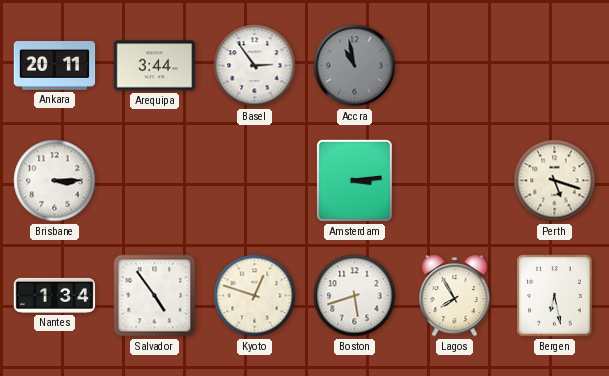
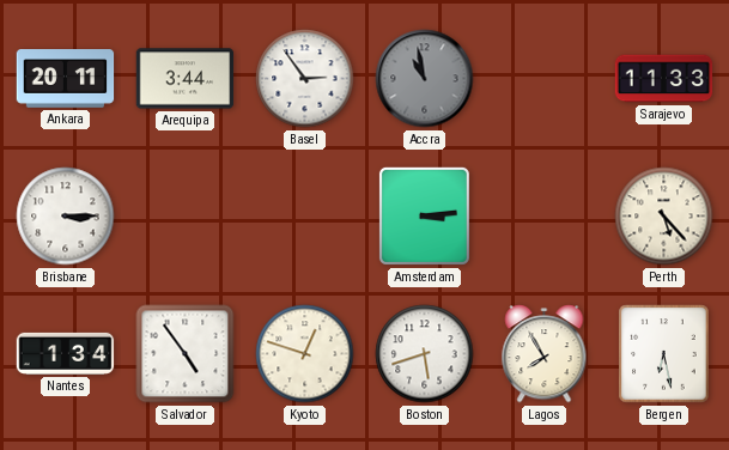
Sarajevo: none -> 11:33 (664, 79)
Perth: 5:18 -> 5:23 (664, 217)
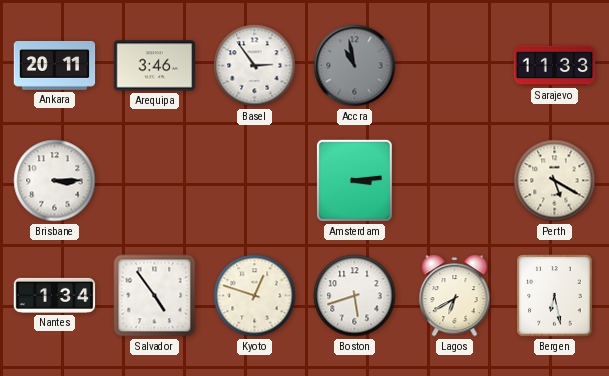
Arequipa: 3:44 -> 3:46 (155, 66)
Perth: 5:23 -> 5:20 (555, 181)
Lagos: 7:55 -> 6:40 (455, 296)
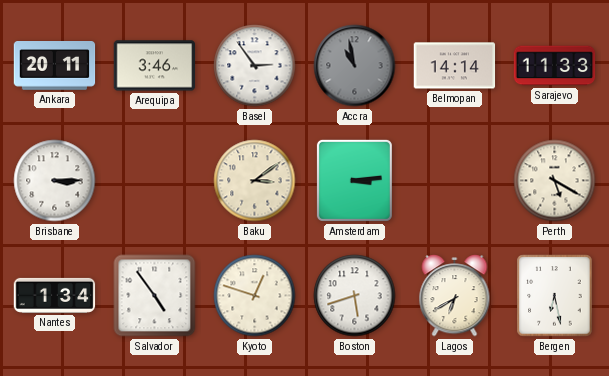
Belmopan: none -> 14:14 (455, 66)
Baku: none -> 3:09 (255, 181)
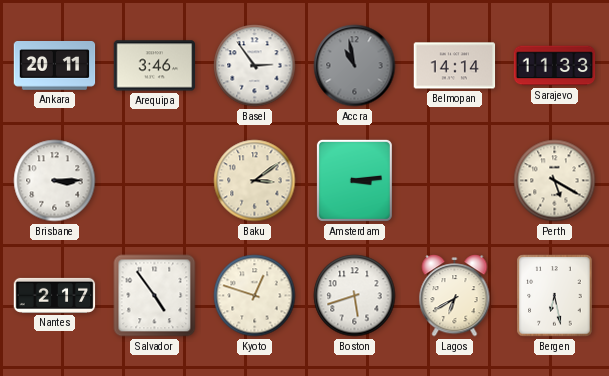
Nantes: 1:34 -> 2:17 (55, 295)
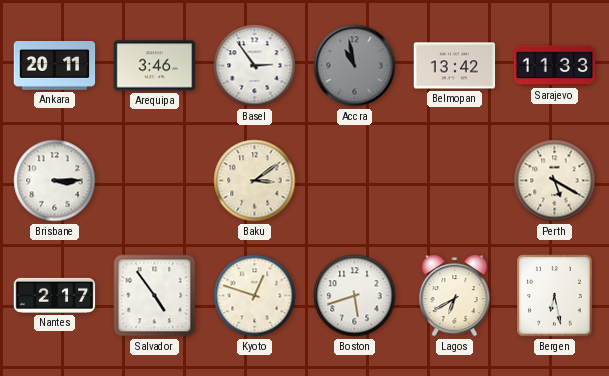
Belmopan: 14:14 -> 13:42 (455, 66)
Amsterdam: 3:14 -> none (354, 180)
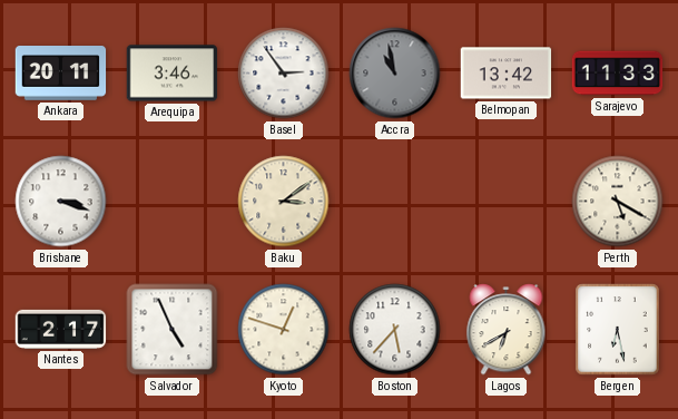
Brisbane: 3:15 -> 3:18 (61, 202)
Salvador: 4:54 -> 4:56 (173, 330)
Boston: 5:42 -> 5:37 (395, 330)
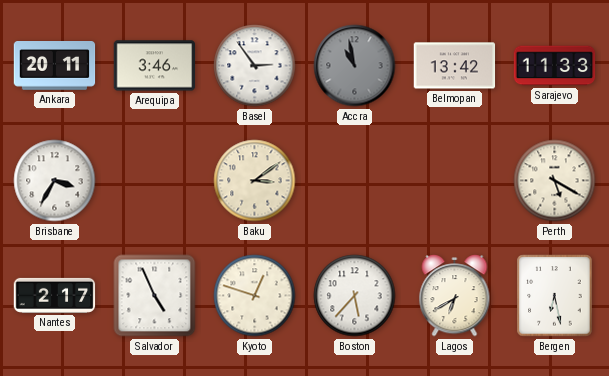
Brisbane: 3:18 -> 3:35 (55, 181)
